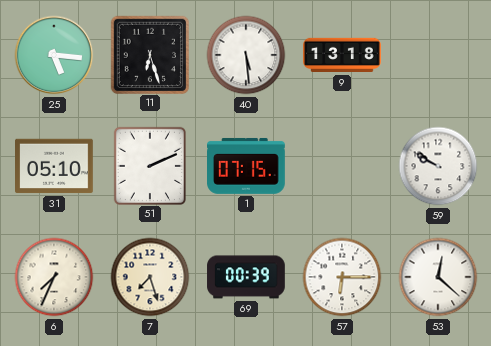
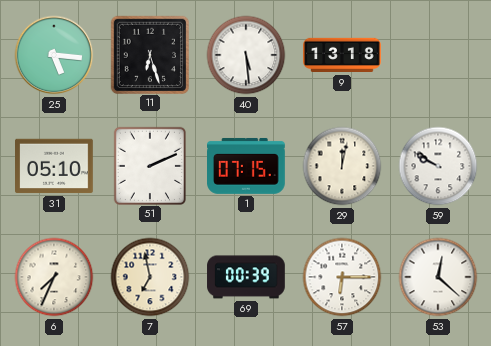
29: none -> 12:02 (342, 166)
7: 7:27 -> 6:58 (150, 277)
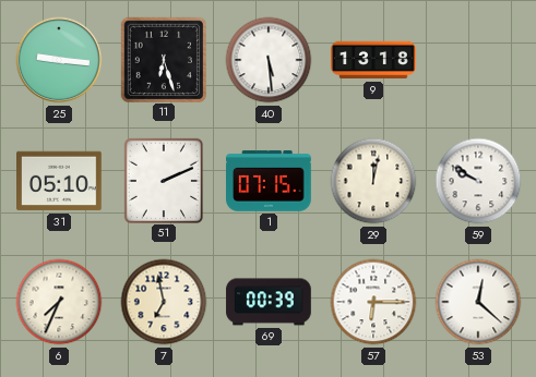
25: 5:16 -> 9:16 (59, 60)
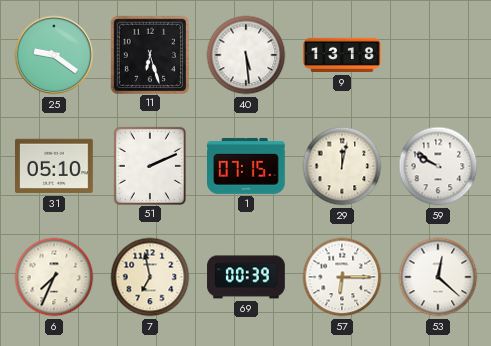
25: 9:16 -> 9:21 (54, 55)
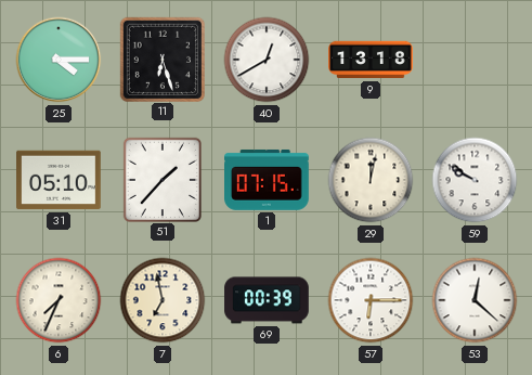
25: 9:21 -> 4:15 (59, 60)
40: 5:29 -> 12:40 (267, 60)
51: 2:11 -> 1:37 (161, 179)
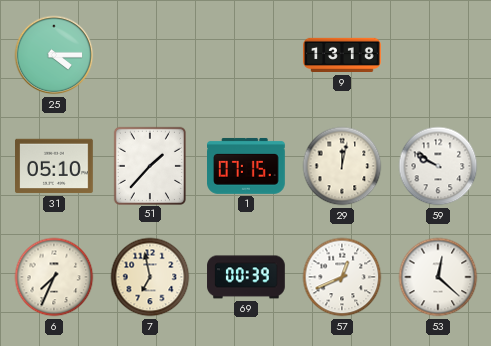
11: 6:27 -> none (161, 59)
40: 12:40 -> none (267, 60)
57: 6:15 -> 12:41 (342, 277)
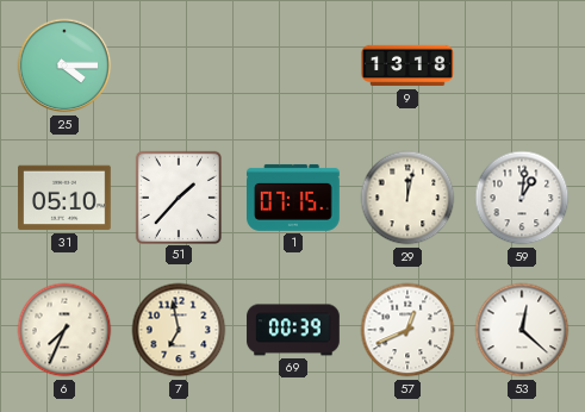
59: 9:50 -> 1:01 (522, 198)
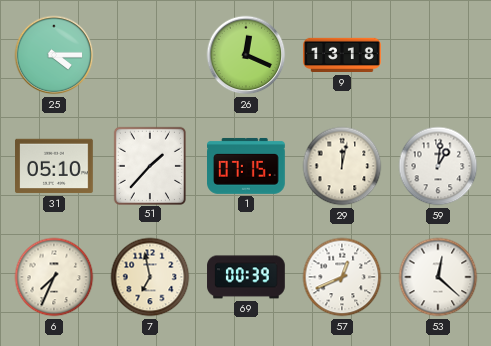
26: none -> 12:19 (246, 55)
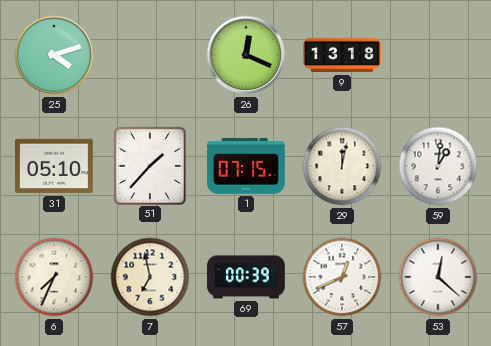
25: 4:15 -> 4:12 (54, 55)
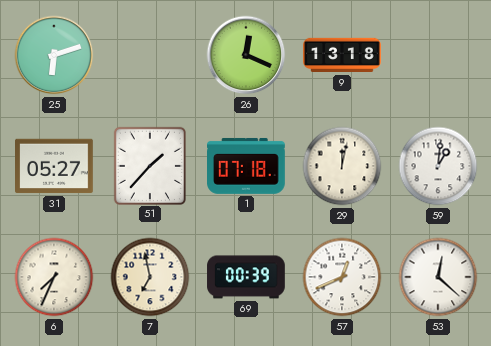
25: 4:12 -> 6:12 (54, 55)
31: 05:10 -> 05:27 (55, 166)
1: 07:15 -> 07:18 (247, 166)
